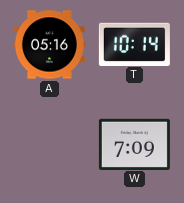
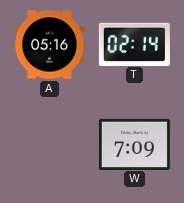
T: 10:14 -> 02:14 (134, 44)
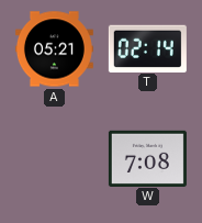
A: 05:16 -> 05:21 (54, 49)
W: 7:09 -> 7:08 (147, 158)
